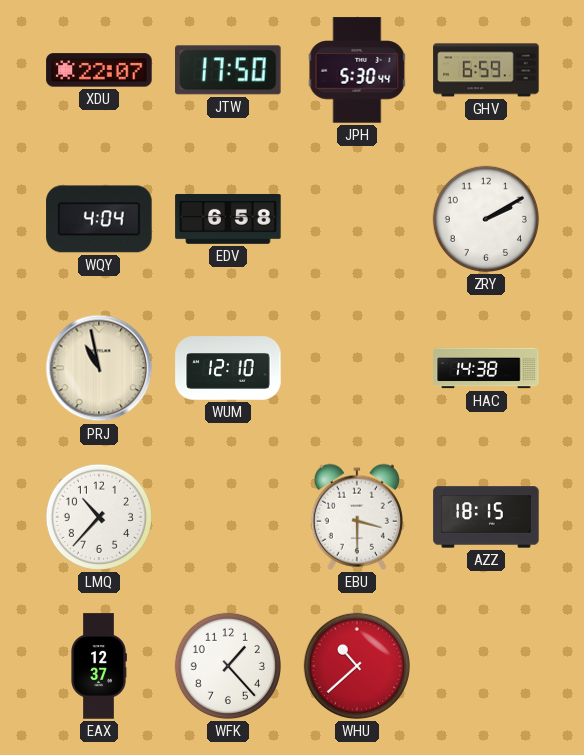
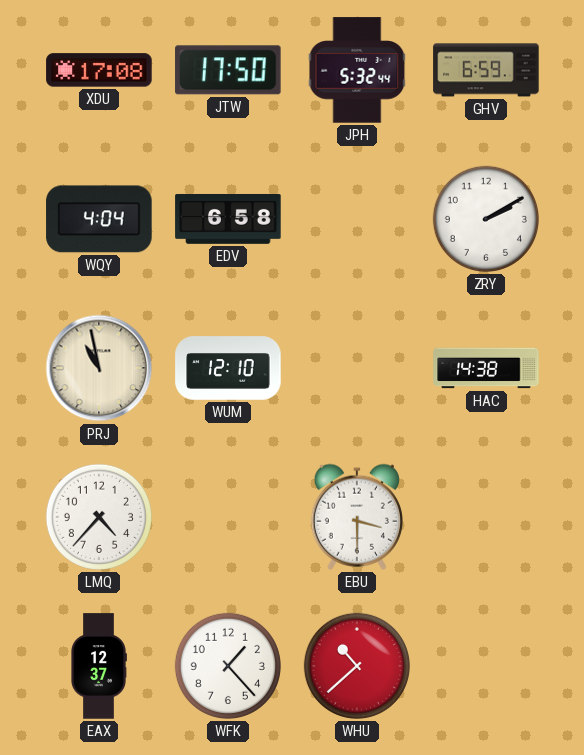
XDU: 22:07 -> 17:08 (99, 70)
JPH: 5:30 -> 5:32 (357, 70)
LMQ: 10:37 -> 4:37 (99, 517)
AZZ: 18:15 -> none (486, 517)
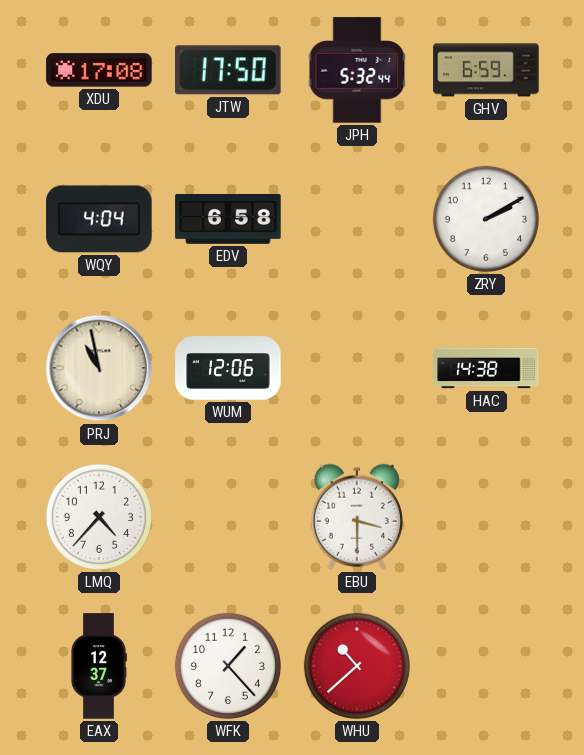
WUM: 12:10 -> 12:06 (228, 368)
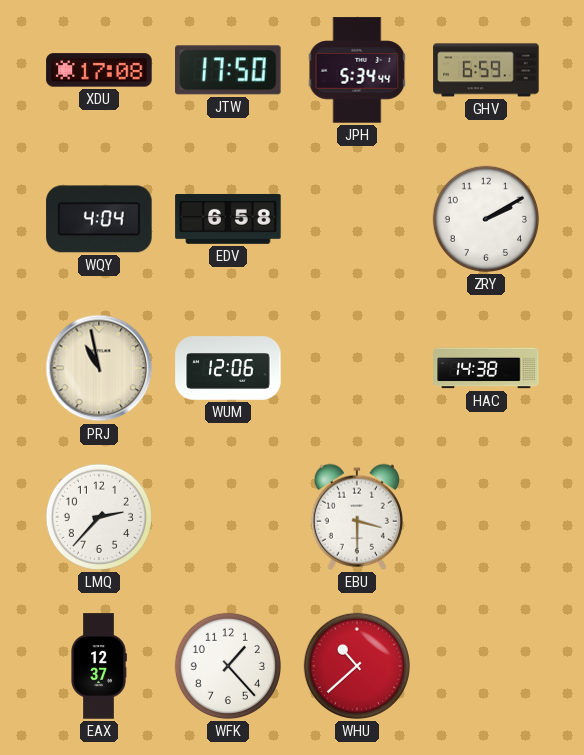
JPH: 5:32 -> 5:34 (357, 70)
LMQ: 4:37 -> 2:37 (99, 517)
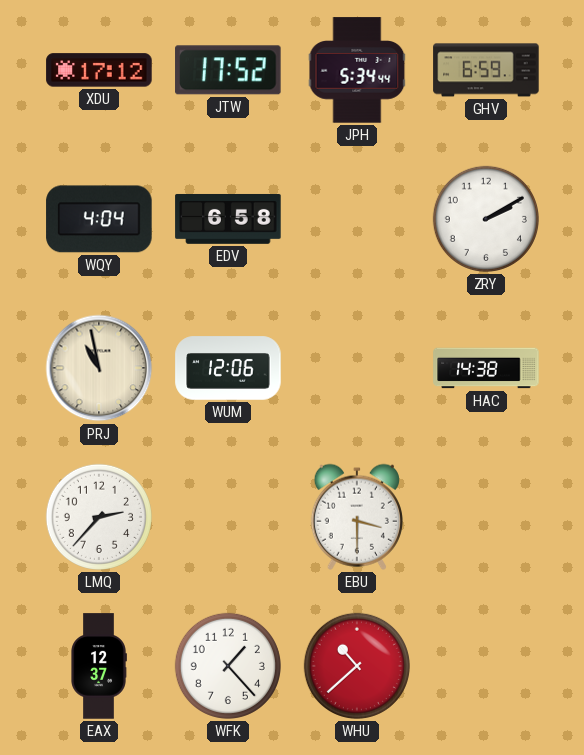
XDU: 17:08 -> 17:12 (99, 70)
JTW: 17:50 -> 17:52 (228, 70)
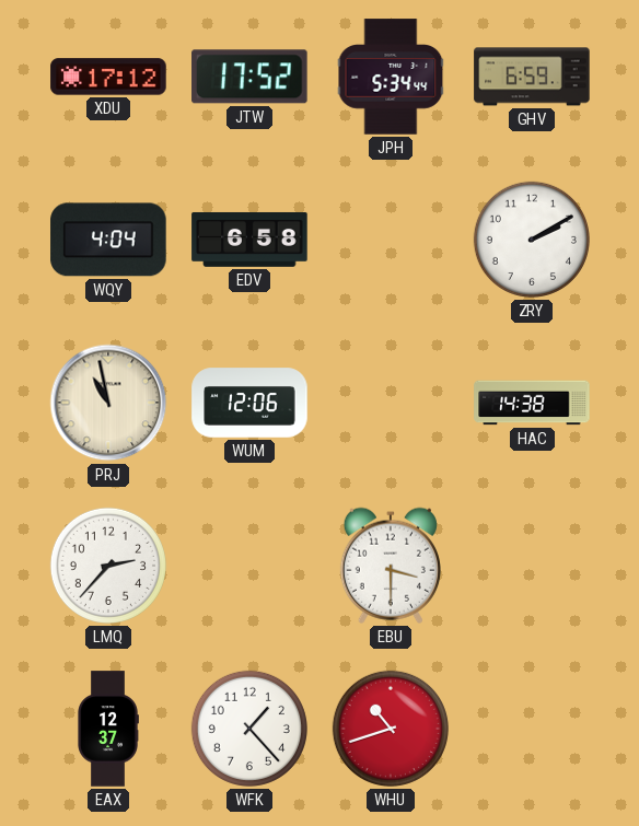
WHU: 10:38 -> 10:42 (391, 729)
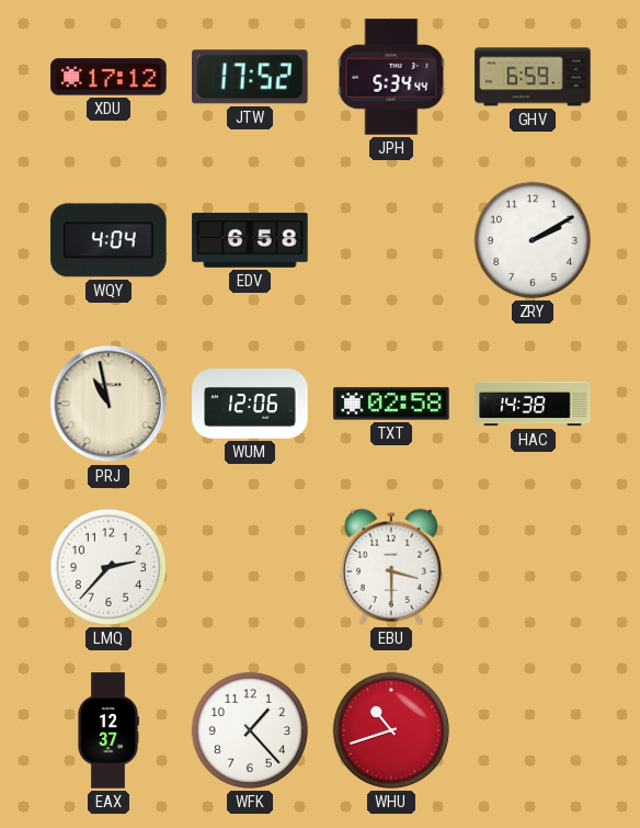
TXT: none -> 02:58 (391, 404)
